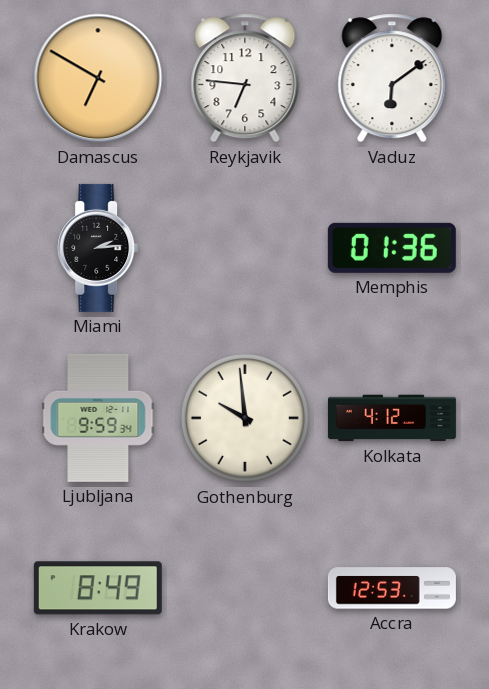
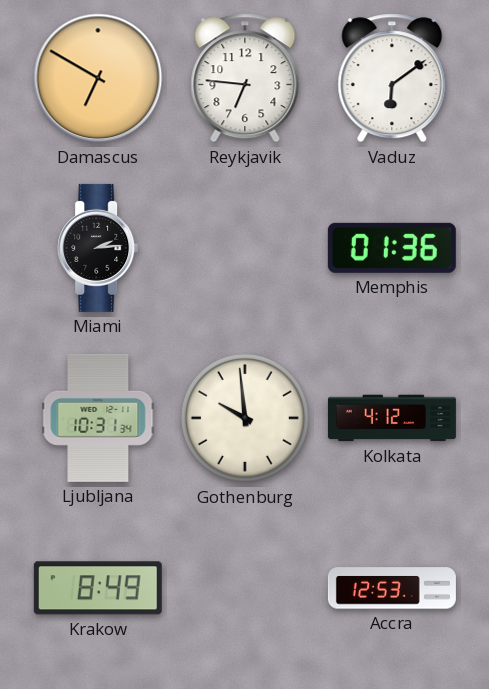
Ljubljana: 9:59 -> 10:31 (98, 418)
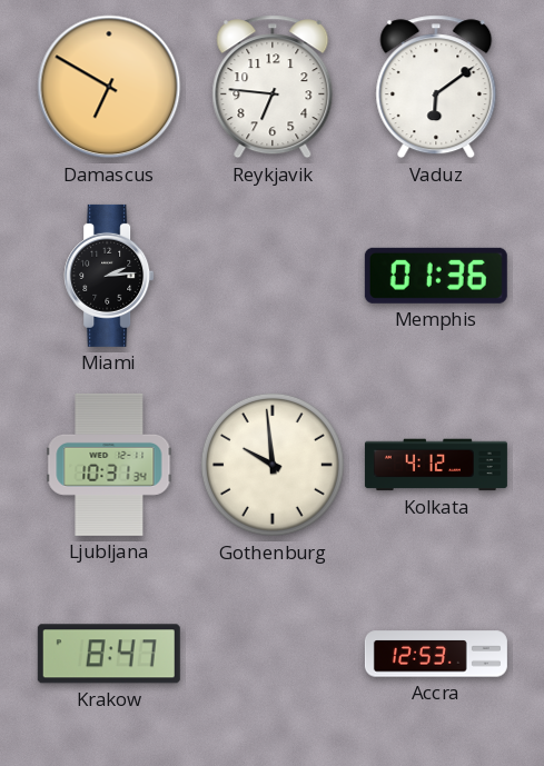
Krakow: 8:49 -> 8:47 (109, 654)
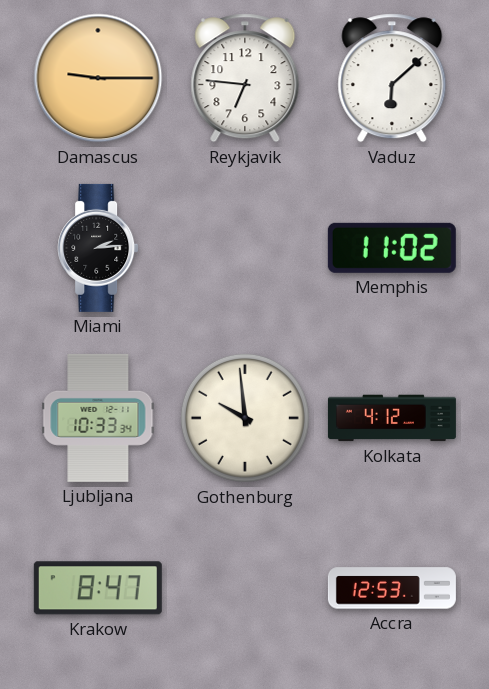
Damascus: 6:50 -> 9:15 (98, 78)
Vaduz: 6:09 -> 6:08 (392, 78)
Memphis: 01:36 -> 11:02 (392, 248)
Ljubljana: 10:31 -> 10:33 (98, 418)
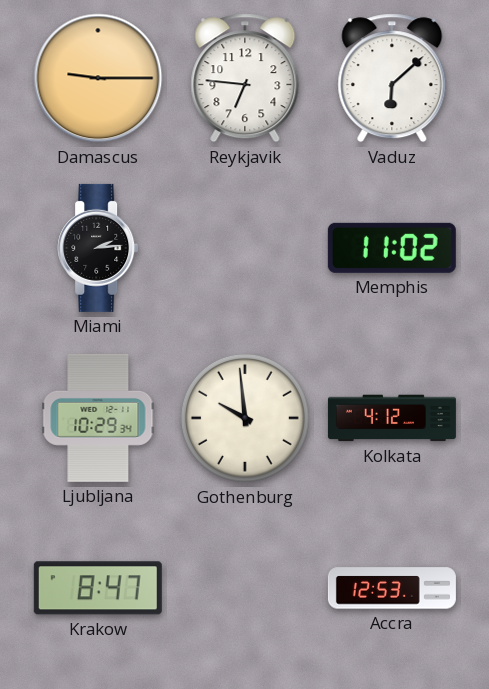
Ljubljana: 10:33 -> 10:29 (98, 418)
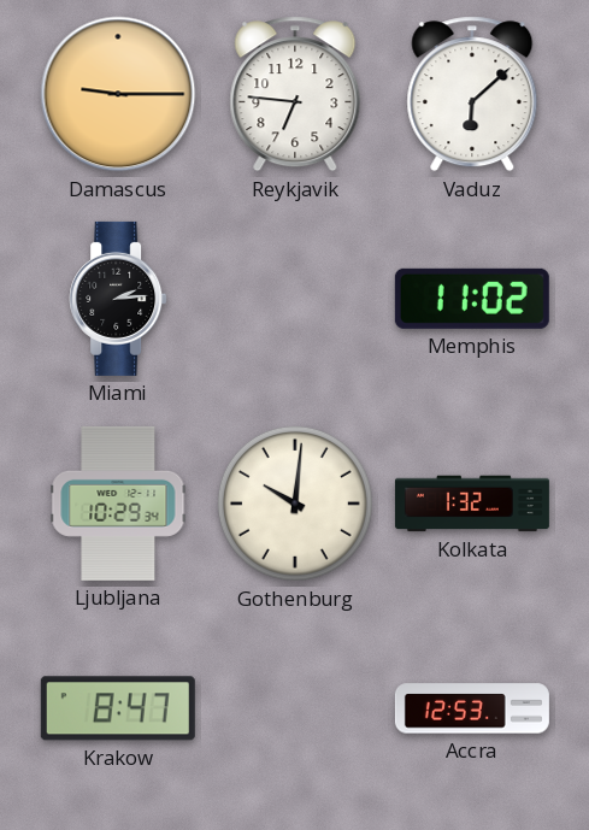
Gothenburg: 9:59 -> 10:01 (295, 504)
Kolkata: 4:12 -> 1:32 (472, 504)
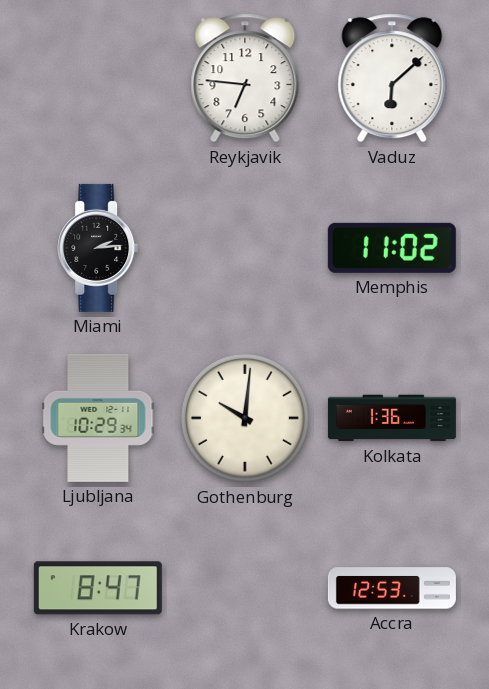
Damascus: 9:15 -> none (118, 94)
Kolkata: 1:32 -> 1:36 (392, 418)
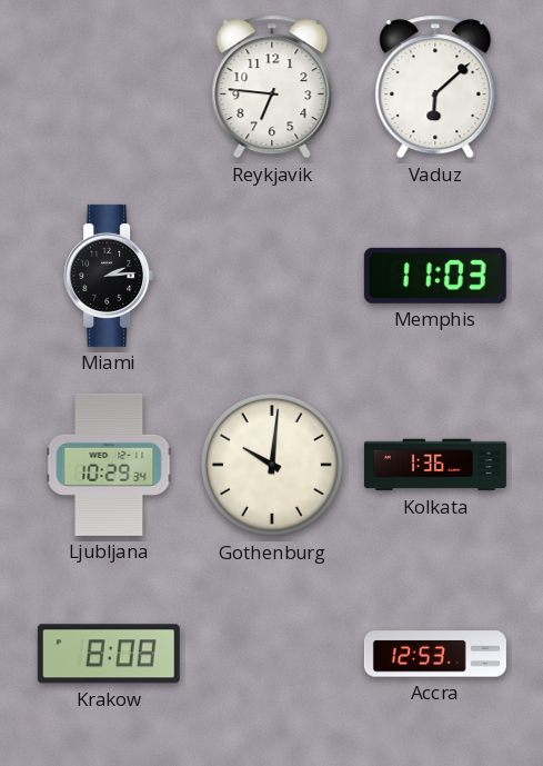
Memphis: 11:02 -> 11:03 (435, 276)
Krakow: 8:47 -> 8:08 (109, 654)
